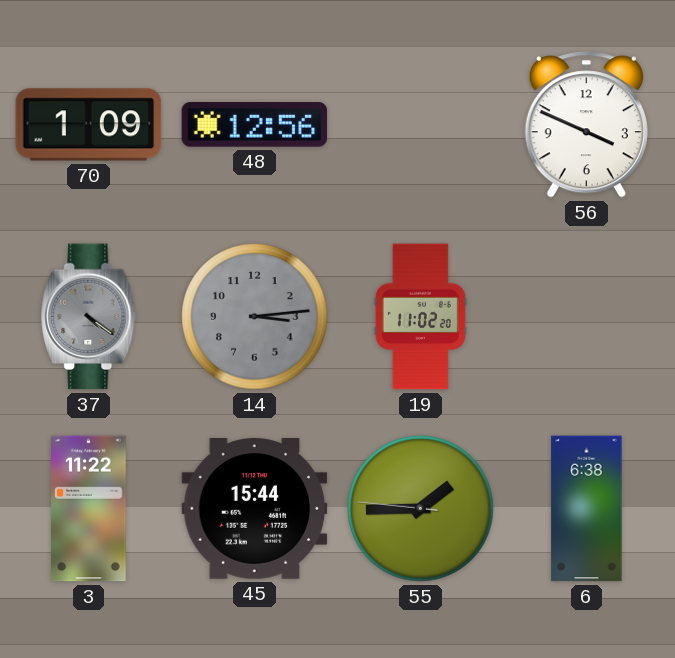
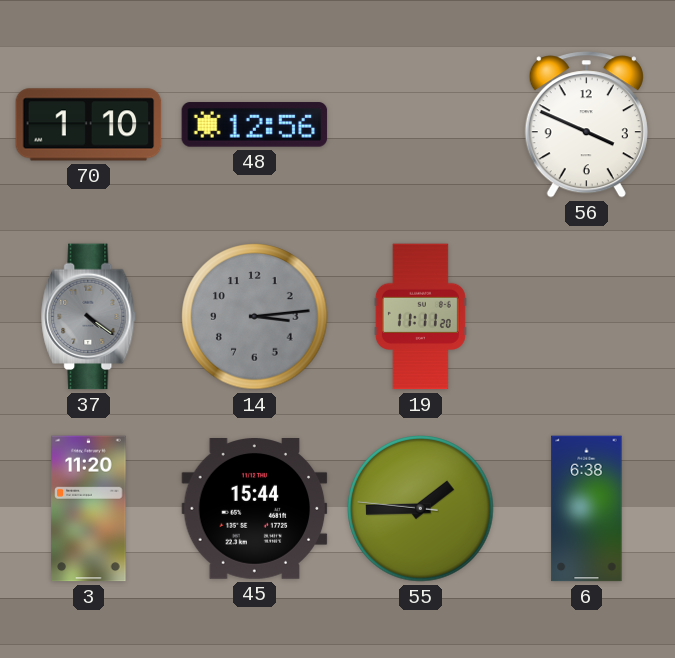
70: 1:09 -> 1:10 (89, 125)
19: 11:02 -> 11:11 (420, 317)
3: 11:22 -> 11:20 (89, 509)
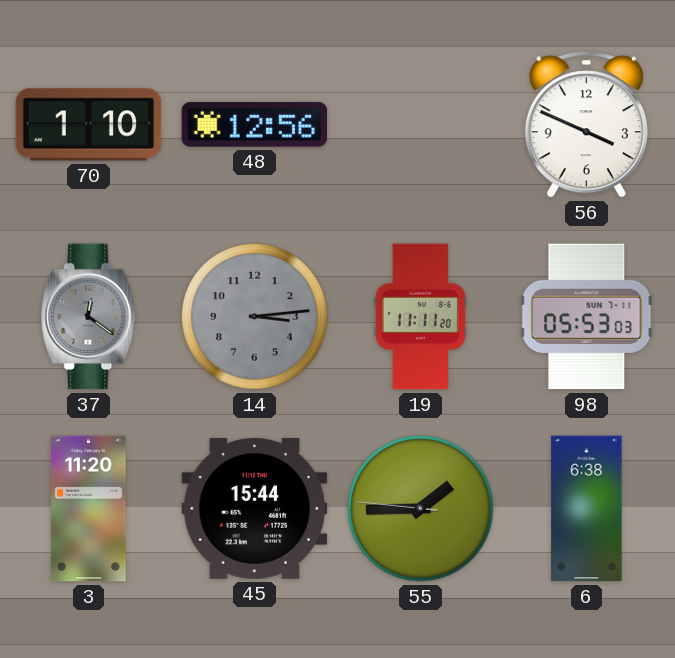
37: 4:21 -> 12:21 (89, 317)
98: none -> 05:53 (587, 317)
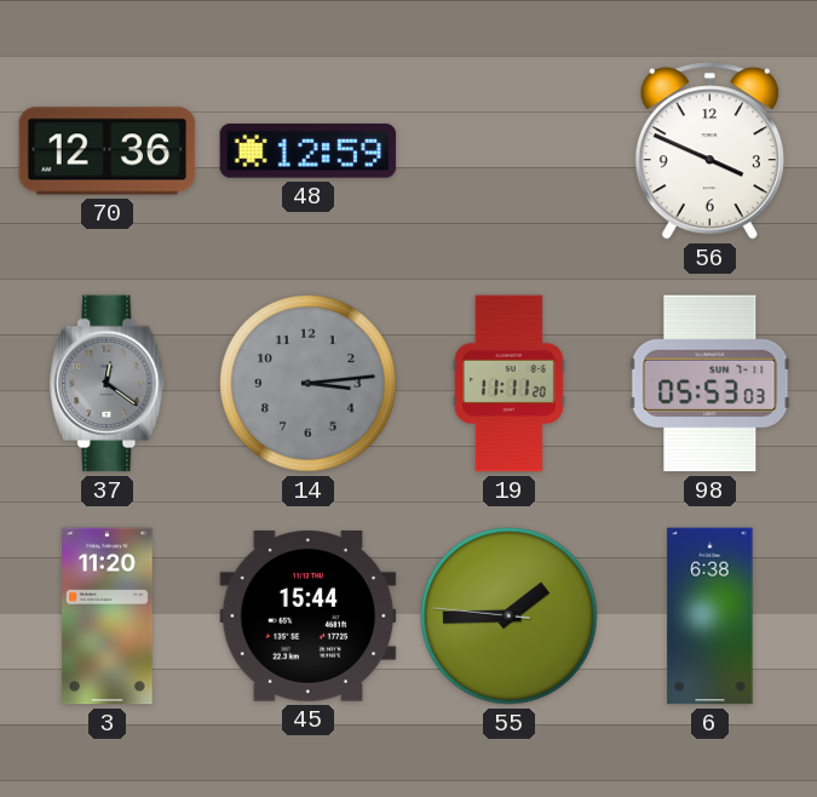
70: 1:10 -> 12:36 (108, 151)
48: 12:56 -> 12:59 (309, 151)
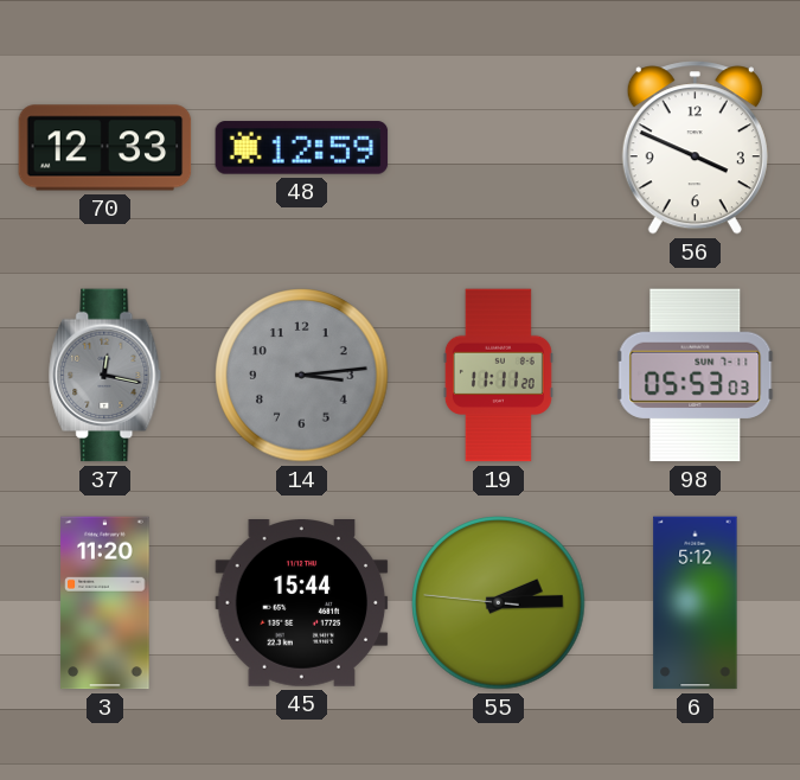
70: 12:36 -> 12:33 (105, 148)
37: 12:21 -> 12:17 (105, 376)
55: 1:44 -> 2:14 (499, 603)
6: 6:38 -> 5:12 (696, 603)
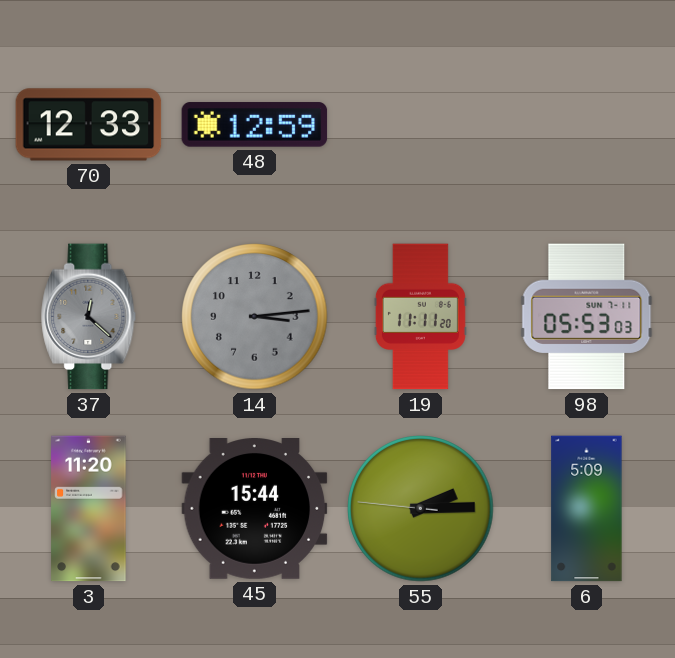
56: 3:49 -> none (695, 148)
37: 12:17 -> 12:22 (89, 317)
6: 5:12 -> 5:09 (587, 509)
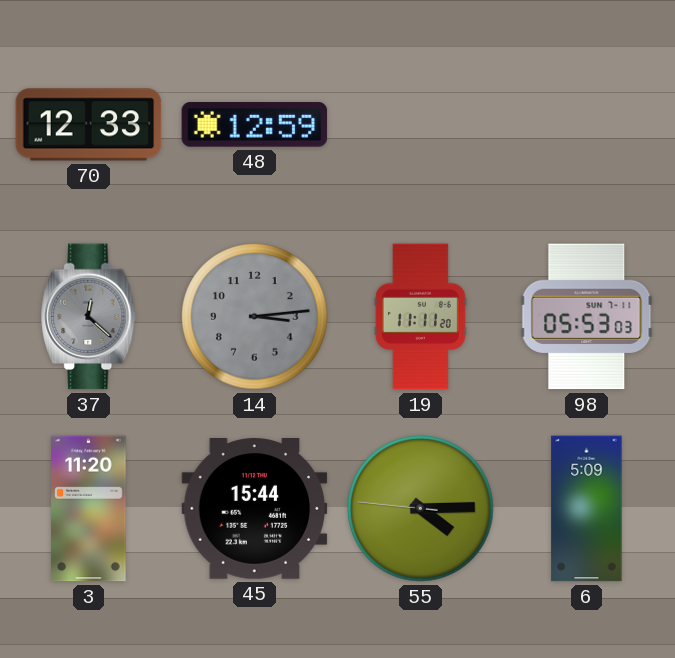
55: 2:14 -> 4:14 (421, 509)
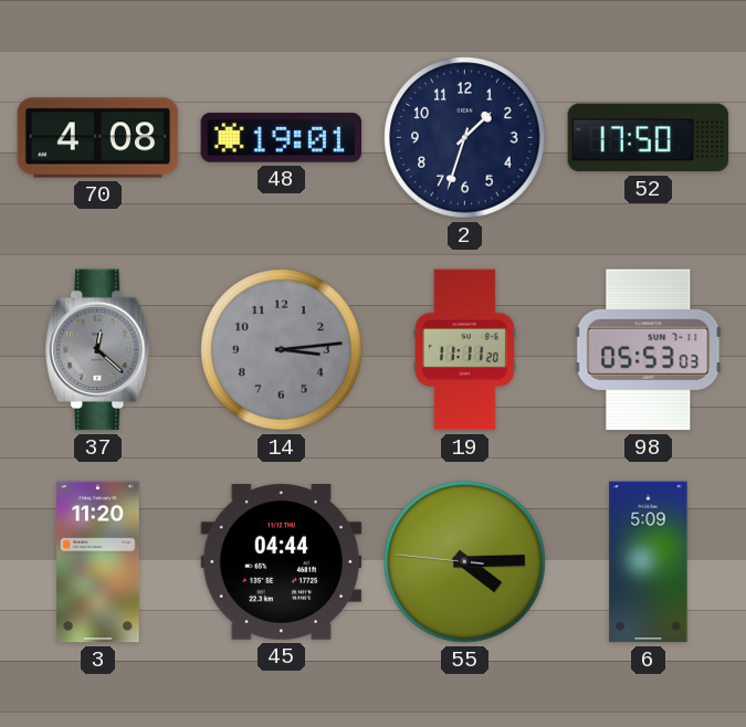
70: 12:33 -> 4:08 (98, 138)
48: 12:59 -> 19:01 (282, 138)
2: none -> 1:33 (465, 138)
52: none -> 17:50 (649, 138)
45: 15:44 -> 04:44 (282, 562)
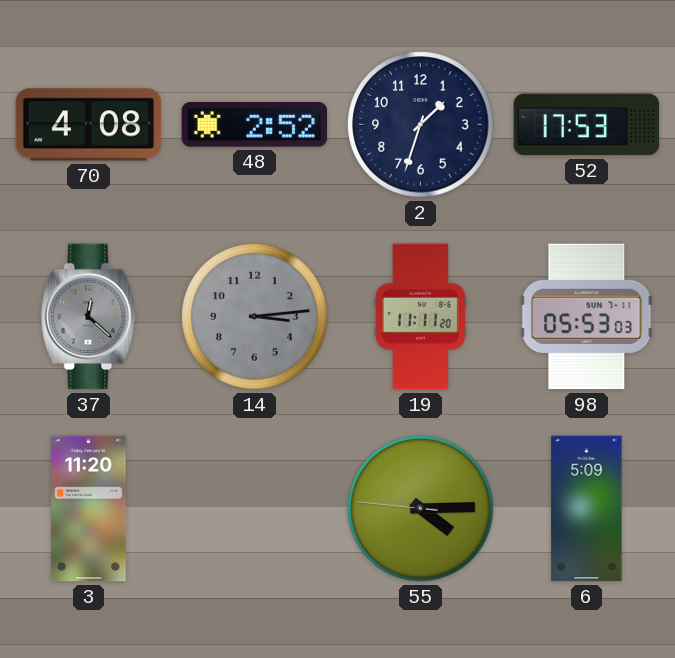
48: 19:01 -> 2:52 (255, 125)
52: 17:50 -> 17:53 (587, 125)
45: 04:44 -> none (282, 562)
